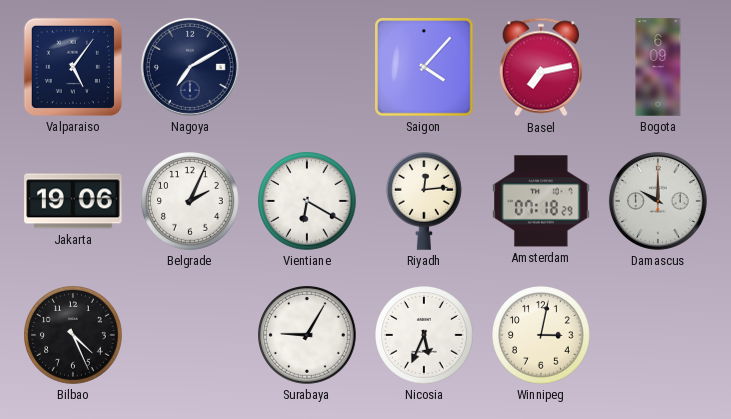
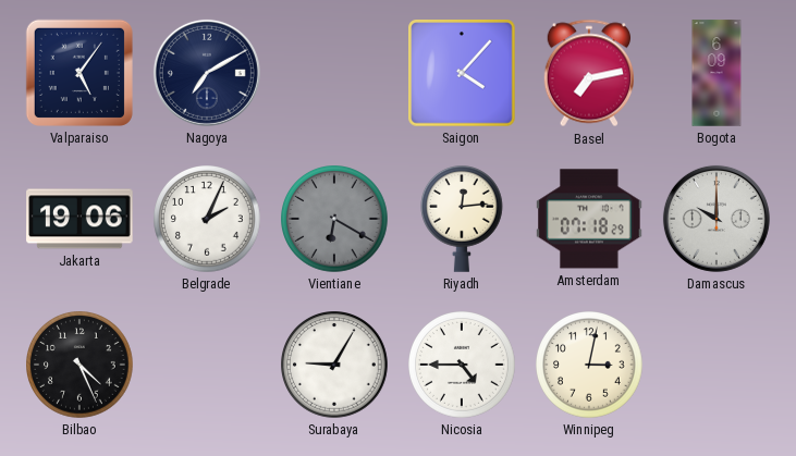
Vientiane dial: white -> grey (335, 220)
Nicosia: 5:34 -> 4:45 (463, 366)
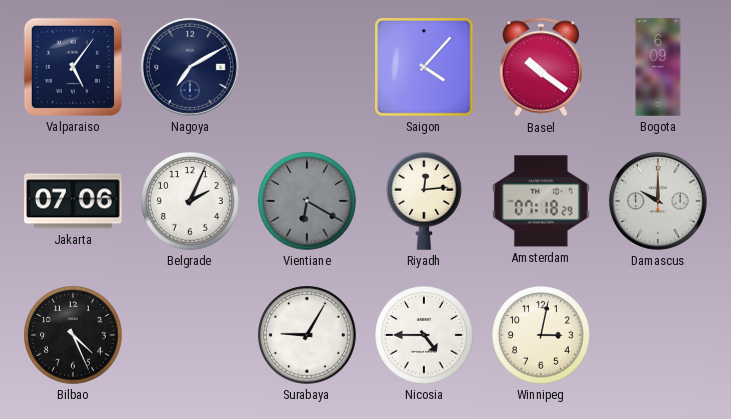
Basel: 7:13 -> 10:21 (541, 67)
Jakarta: 19:06 -> 07:06 (73, 201)
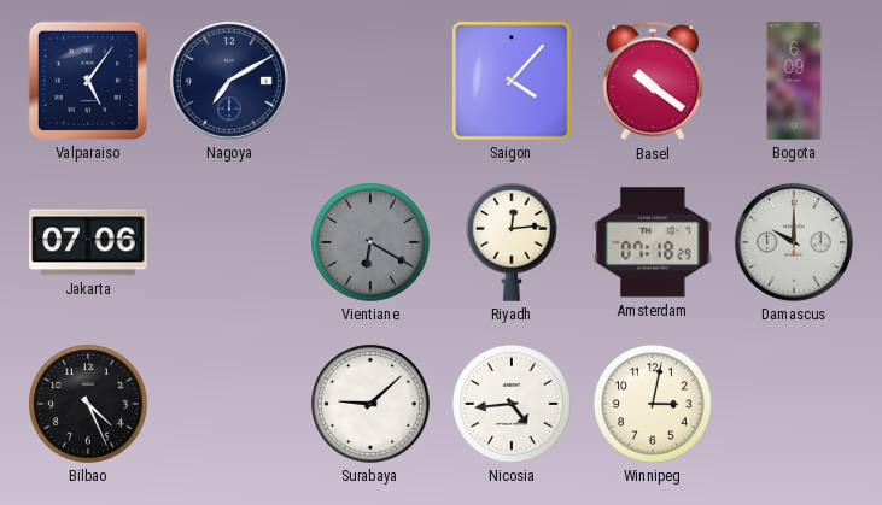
Belgrade: 2:04 -> none (191, 202)
Surabaya: 9:05 -> 9:08 (372, 405)
Nicosia: 4:45 -> 4:44 (513, 405)
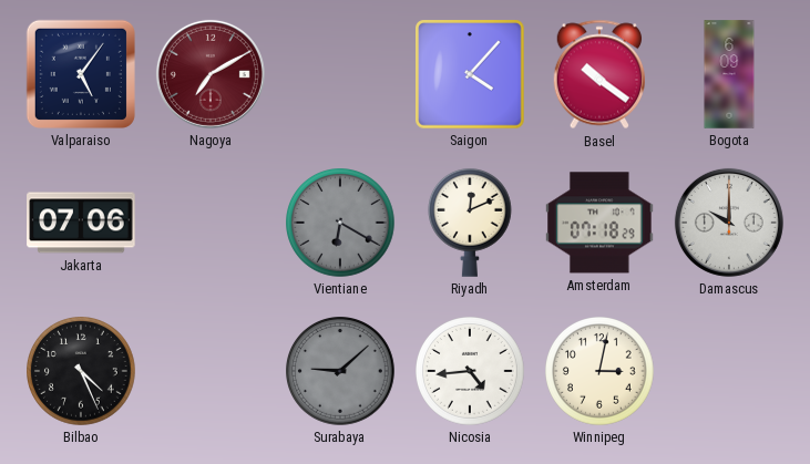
Nagoya dial: navy -> burgundy (211, 74)
Riyadh: 12:14 -> 12:11 (471, 223)
Surabaya dial: white -> grey (341, 372)
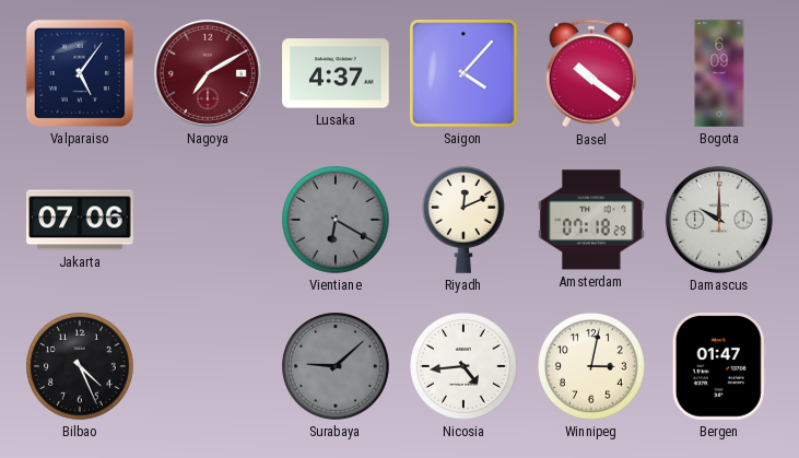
Lusaka: none -> 4:37 (336, 73)
Bergen: none -> 01:47 (719, 366)
